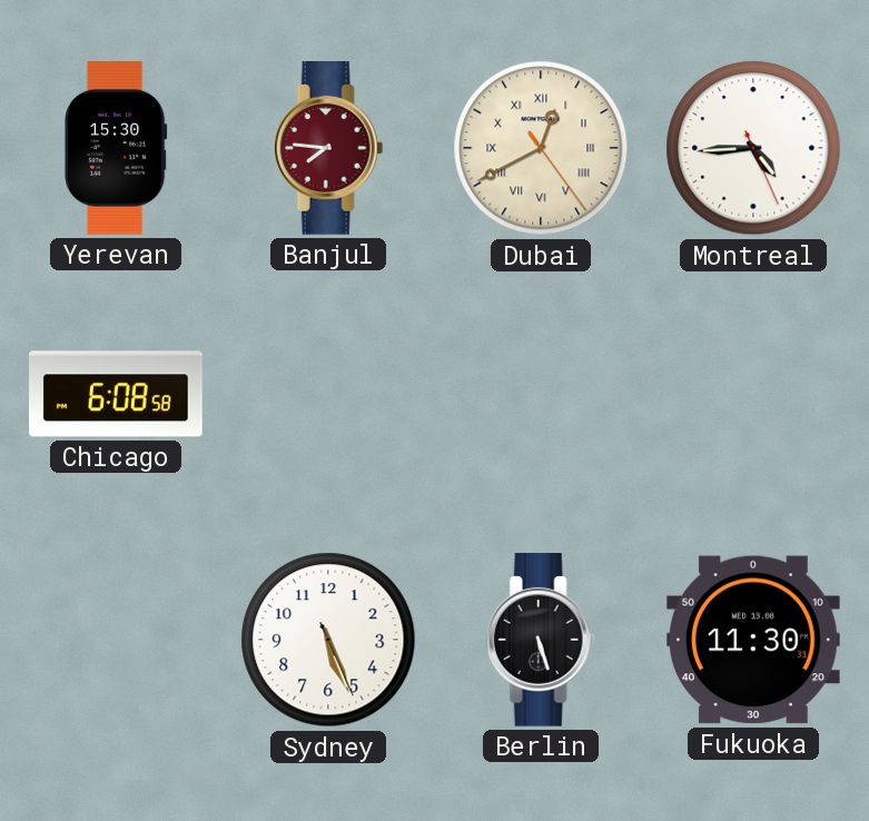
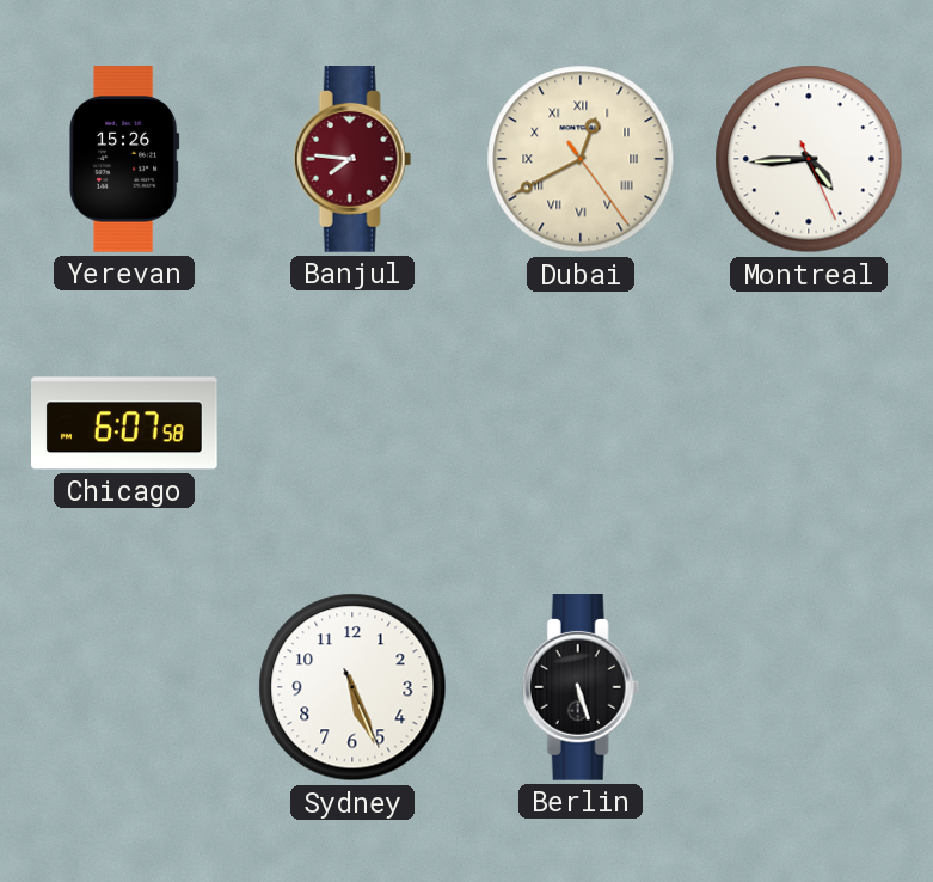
Yerevan: 15:30 -> 15:26 (124, 160)
Chicago: 6:08 -> 6:07 (125, 423)
Fukuoka: 11:30 -> none (754, 640)
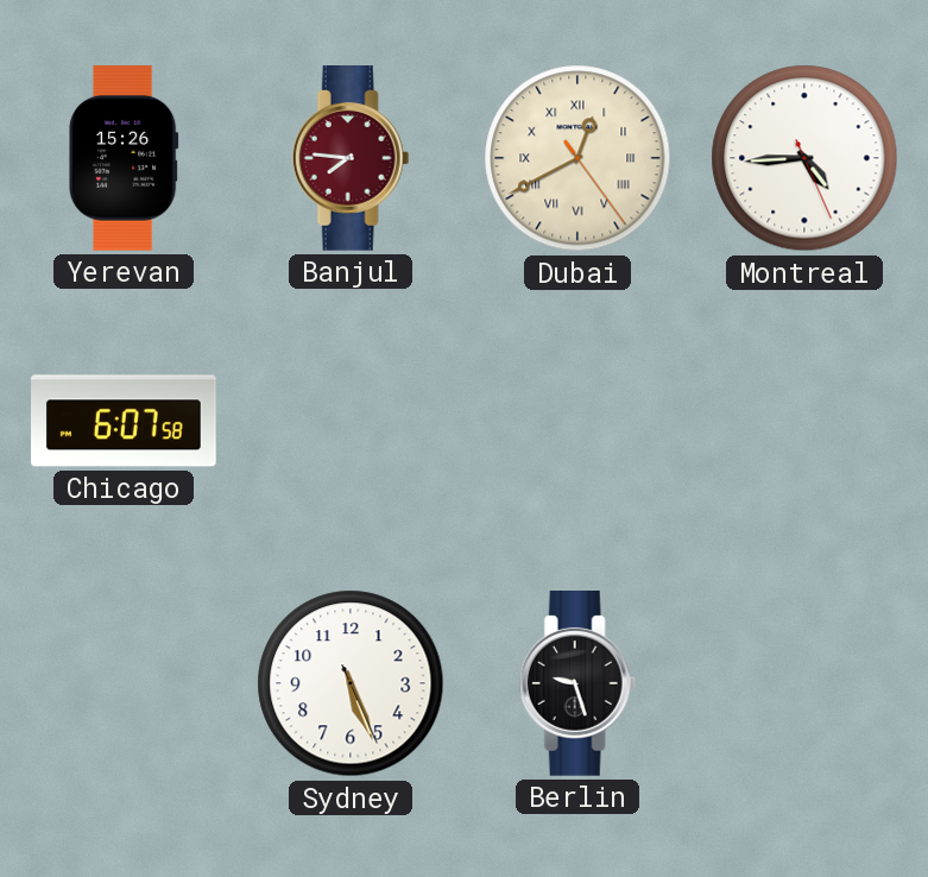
Berlin: 5:27 -> 9:27 (577, 684)
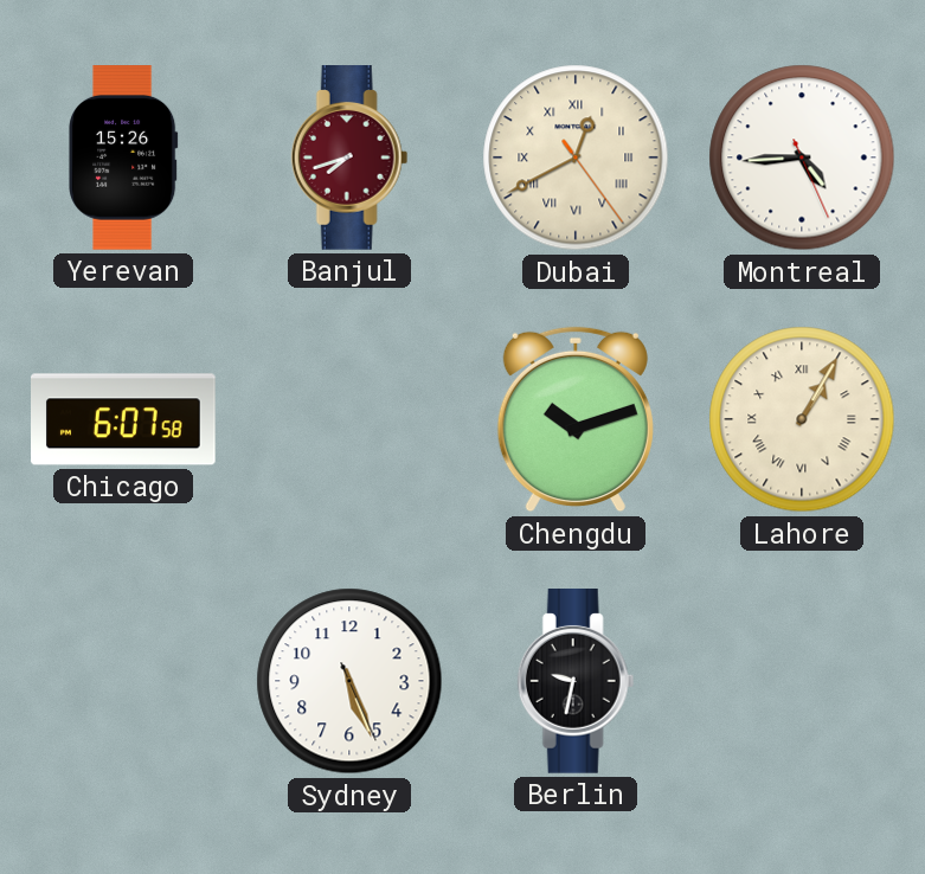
Banjul: 7:46 -> 7:42 (349, 159)
Chengdu: none -> 10:12 (576, 419)
Lahore: none -> 1:05 (802, 419)
Berlin: 9:27 -> 9:32 (576, 682)
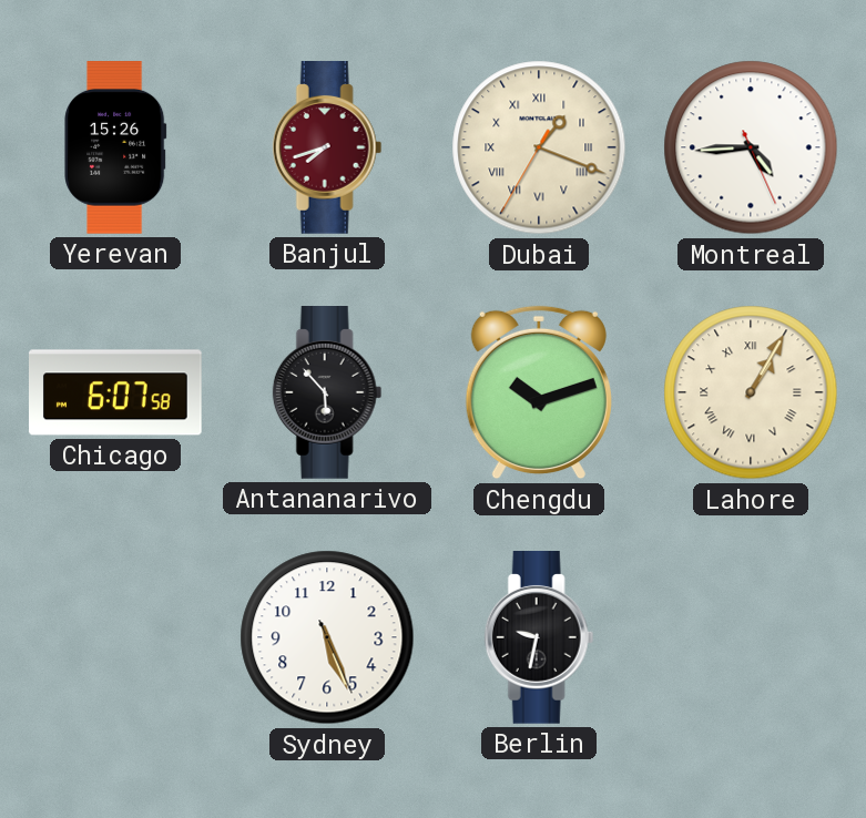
Dubai: 12:40 -> 1:18 (539, 147)
Antananarivo: none -> 5:53 (327, 393)
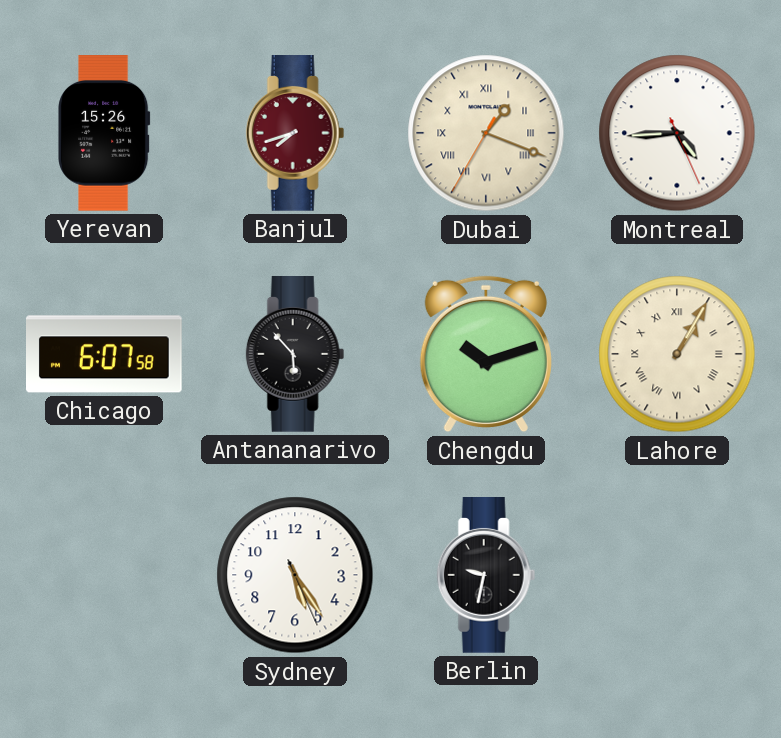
Sydney: 5:26 -> 5:24 (295, 575)
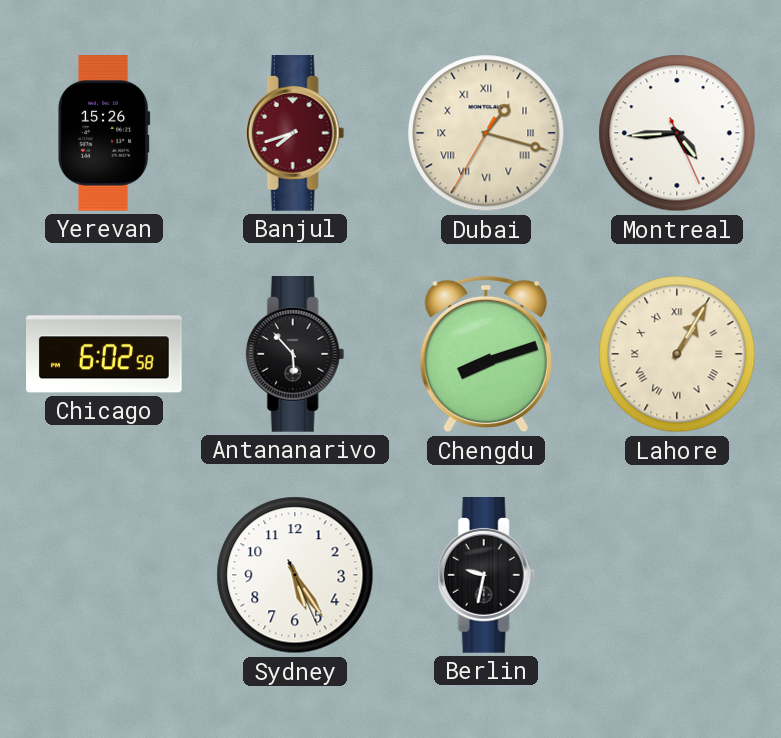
Dubai: 1:18 -> 1:17 (486, 133)
Chicago: 6:07 -> 6:02 (105, 354)
Chengdu: 10:12 -> 8:12 (486, 354)
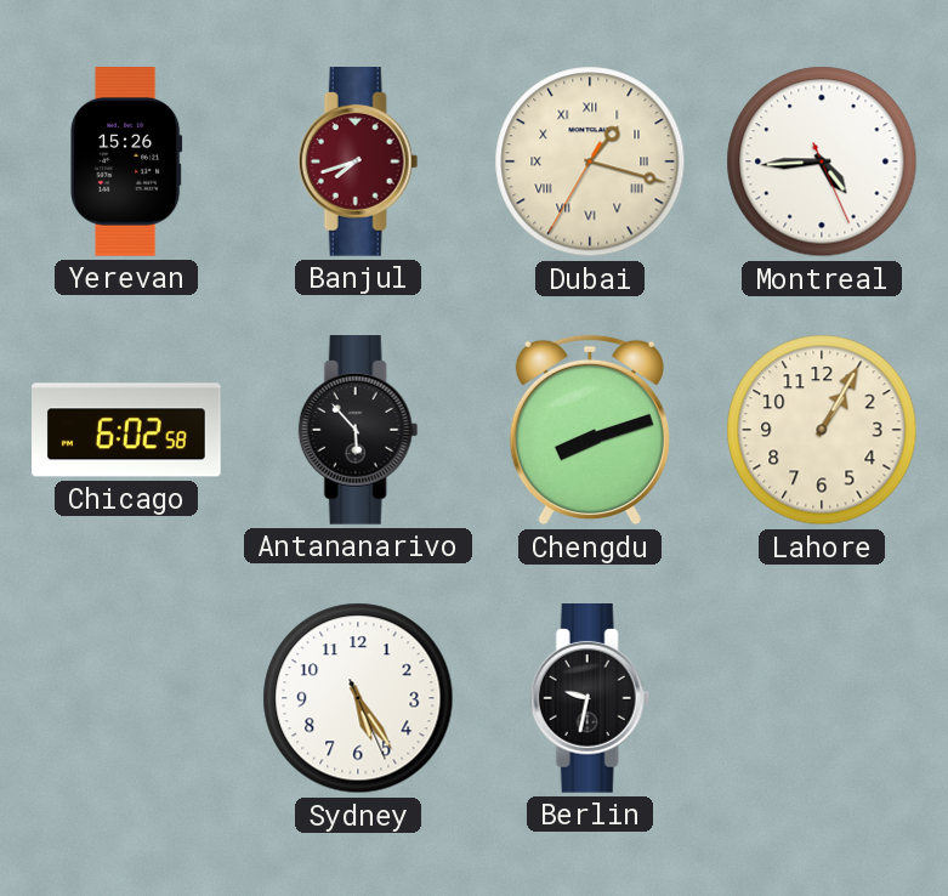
Lahore numerals: Roman -> Arabic (822, 430)
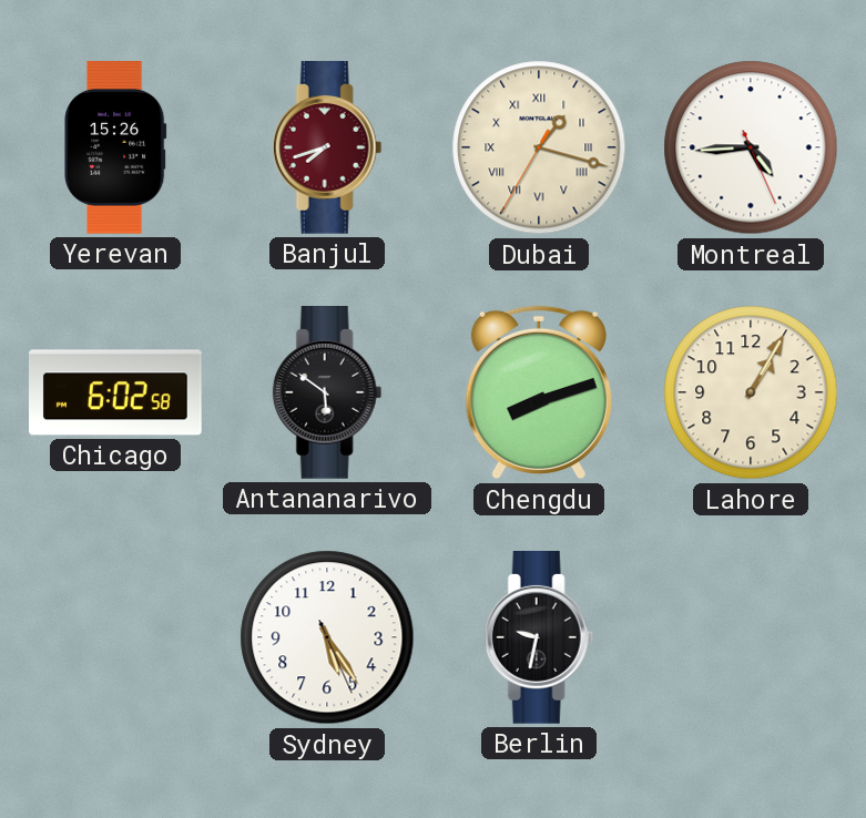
Antananarivo: 5:53 -> 5:51 (327, 393)
